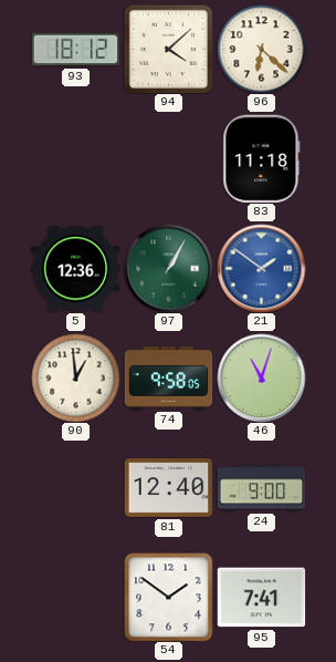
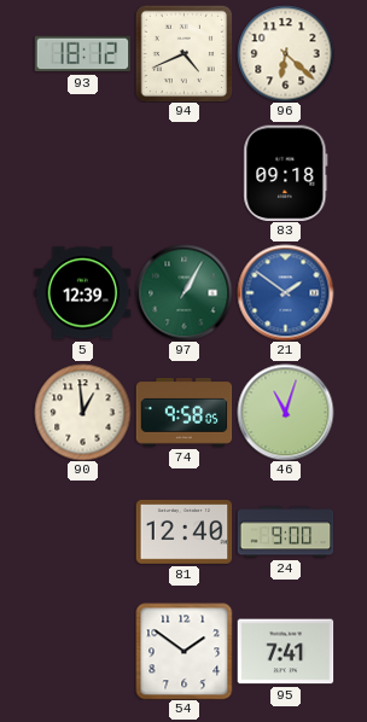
94: 4:08 -> 4:41 (183, 53)
83: 11:18 -> 09:18 (286, 173)
5: 12:36 -> 12:39 (82, 293)
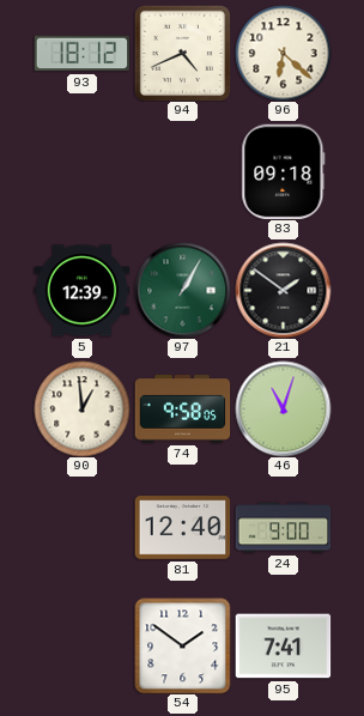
21 dial: blue -> black (283, 290)
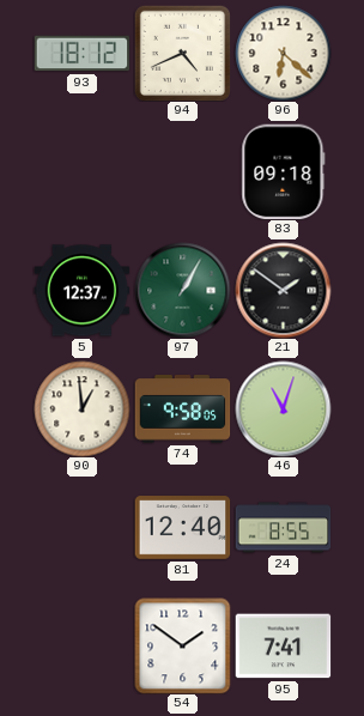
5: 12:39 -> 12:37 (81, 291)
24: 9:00 -> 8:55 (283, 528)
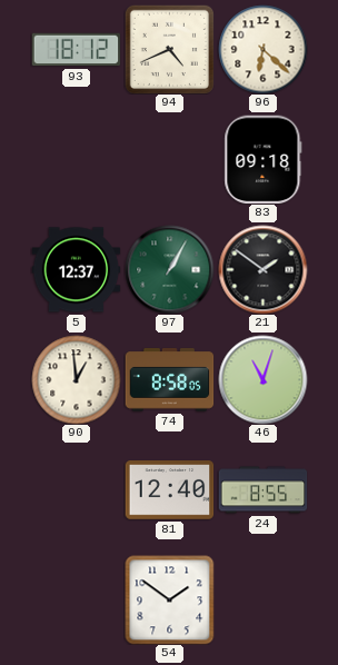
74: 9:58 -> 8:58 (169, 380)
95: 7:41 -> none (283, 647)
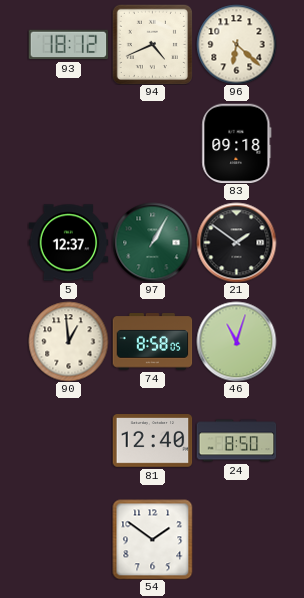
24: 8:55 -> 8:50 (236, 441)
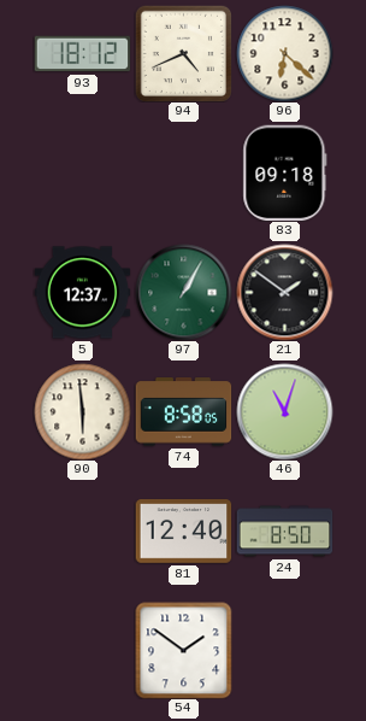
90: 12:59 -> 5:59 (82, 411)
